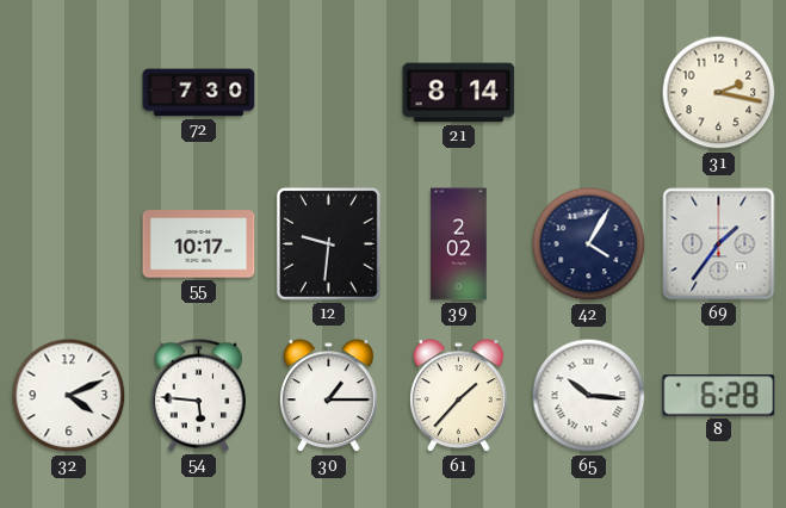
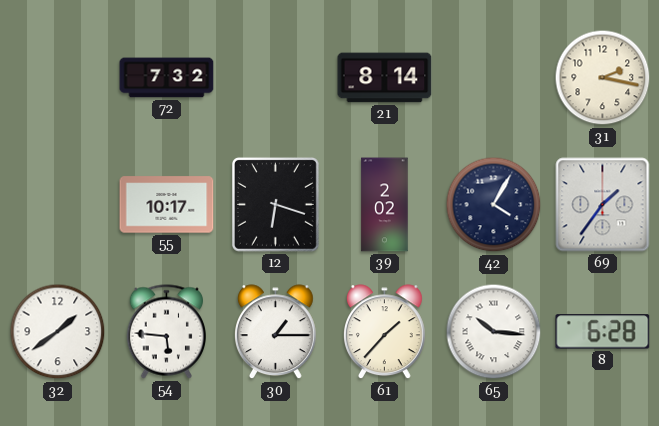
72: 7:30 -> 7:32 (167, 78)
12: 9:31 -> 6:18 (275, 204)
32: 4:11 -> 1:39 (58, 332)
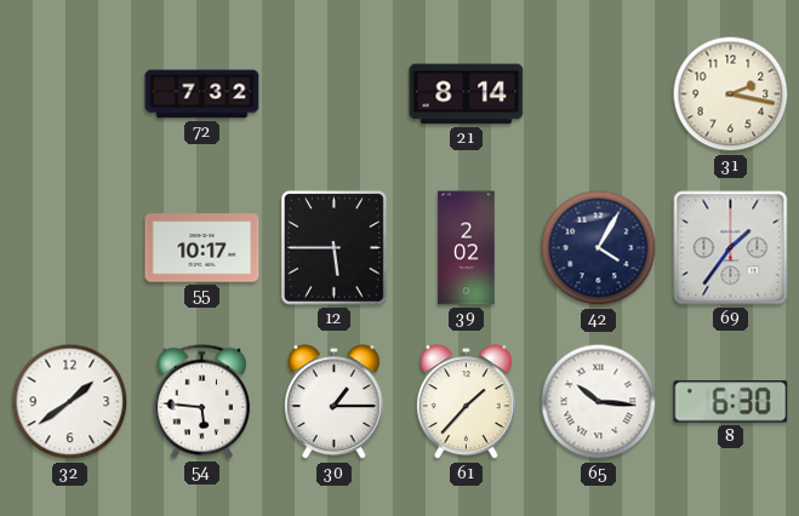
12: 6:18 -> 5:45 (333, 247)
8: 6:28 -> 6:30 (731, 402)
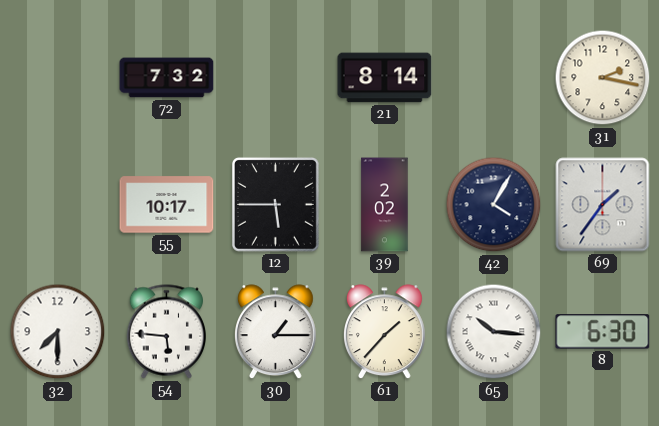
32: 1:39 -> 7:30 (58, 332)
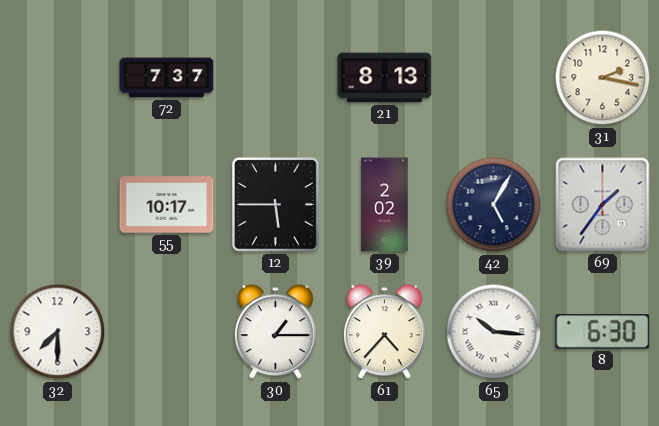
72: 7:32 -> 7:37 (167, 78)
21: 8:14 -> 8:13 (385, 78)
42: 4:05 -> 5:05 (494, 205)
54: 5:46 -> none (166, 332)
61: 1:37 -> 4:37 (384, 332)
